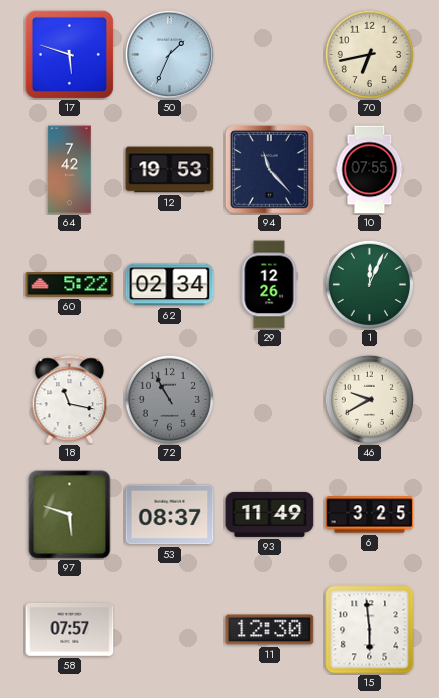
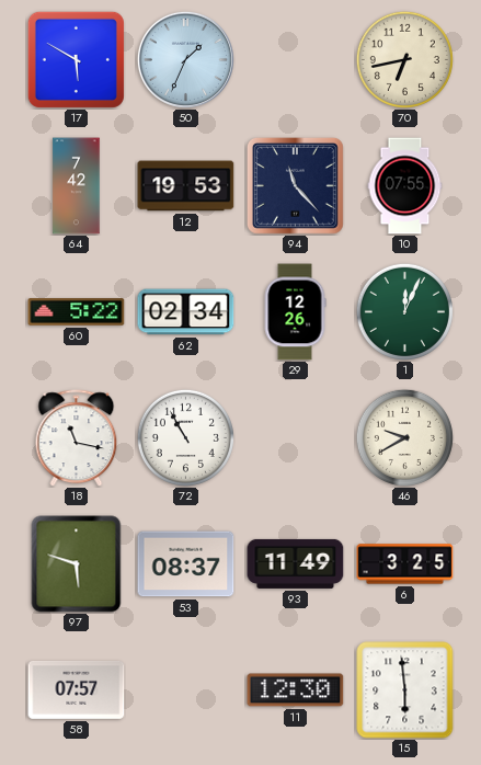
17: 5:48 -> 5:50 (76, 59)
72 dial: grey -> white (185, 437)
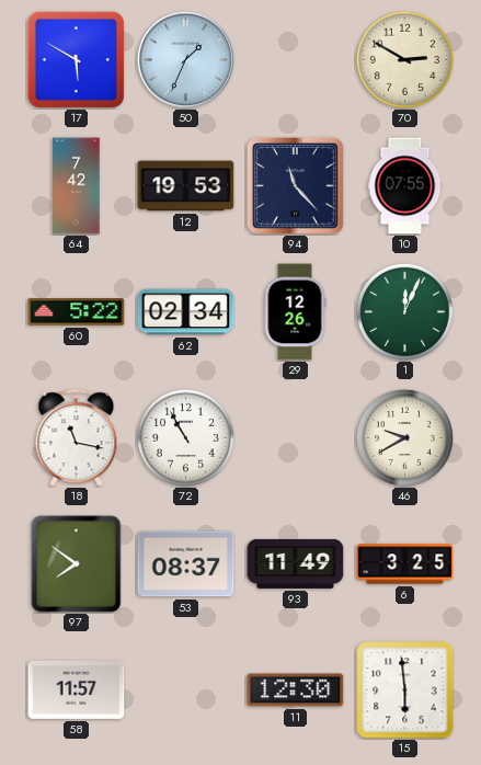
70: 6:43 -> 2:50 (404, 59)
97: 5:48 -> 7:51 (77, 564)
58: 07:57 -> 11:57 (77, 689)
